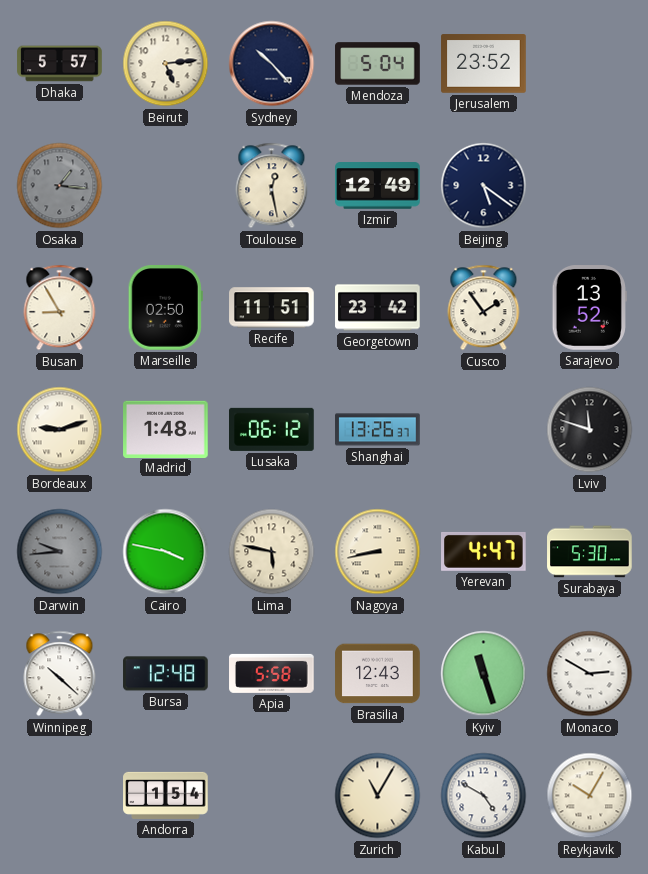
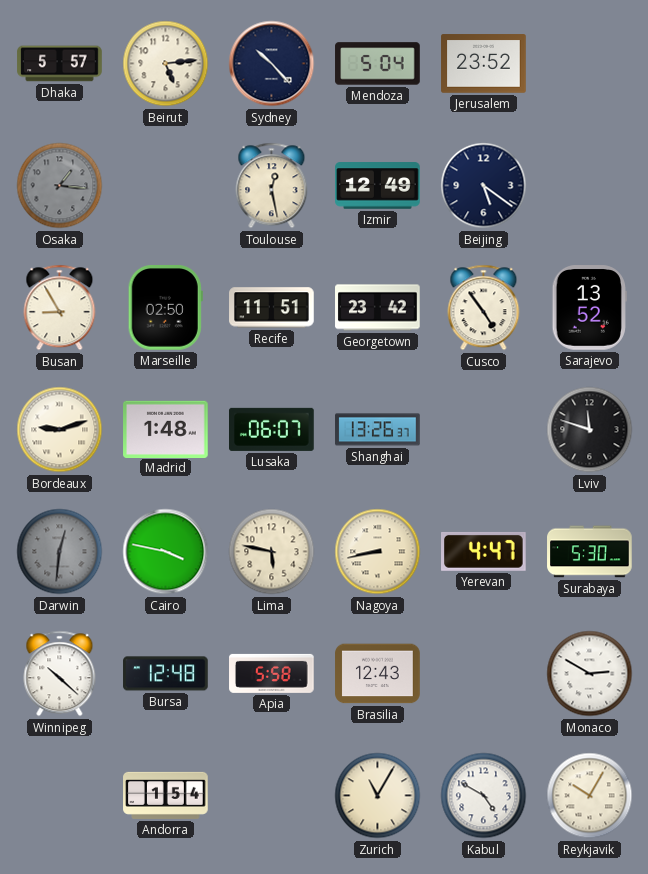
Cusco: 1:54 -> 4:54 (484, 308)
Lusaka: 06:12 -> 06:07 (272, 429)
Darwin: 9:44 -> 12:31 (60, 552)
Kyiv: 11:27 -> none (484, 674)
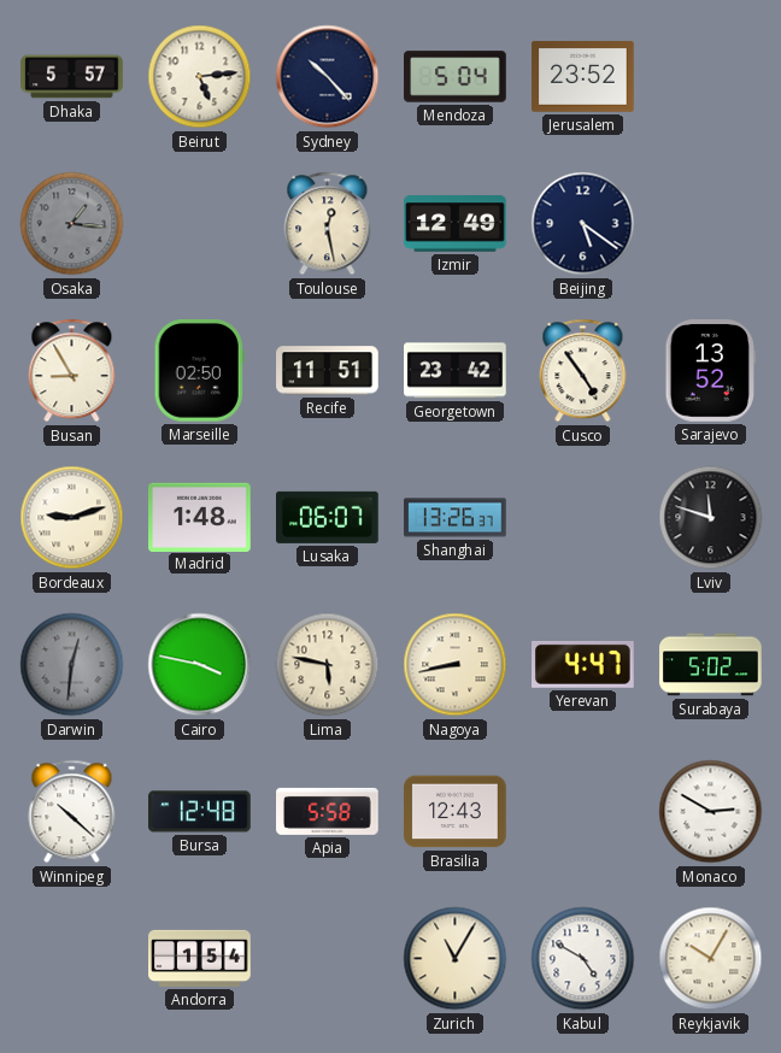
Surabaya: 5:30 -> 5:02 (711, 665)
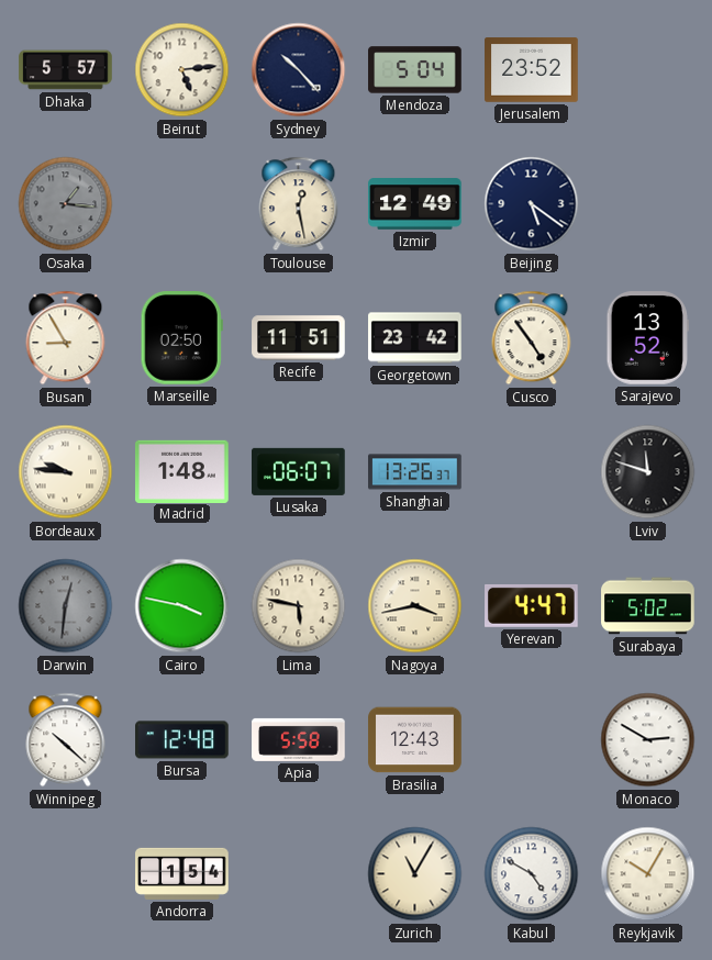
Bordeaux: 9:12 -> 9:46 (66, 472)
Nagoya: 8:43 -> 3:43 (415, 606)
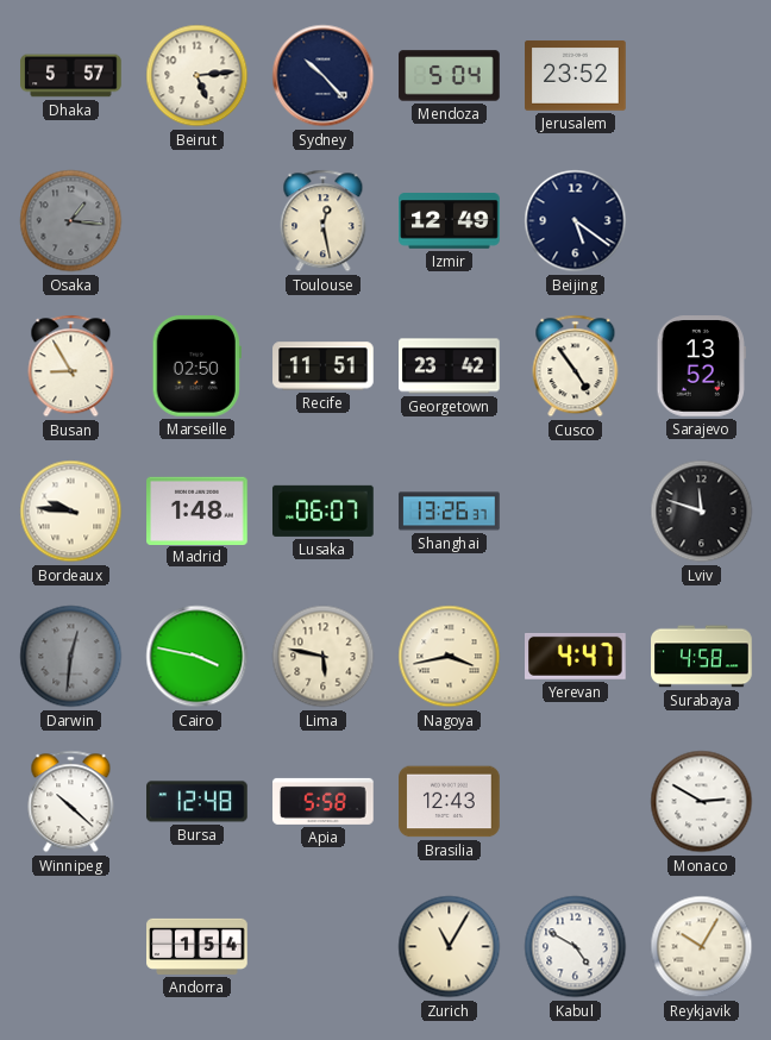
Surabaya: 5:02 -> 4:58 (702, 657)
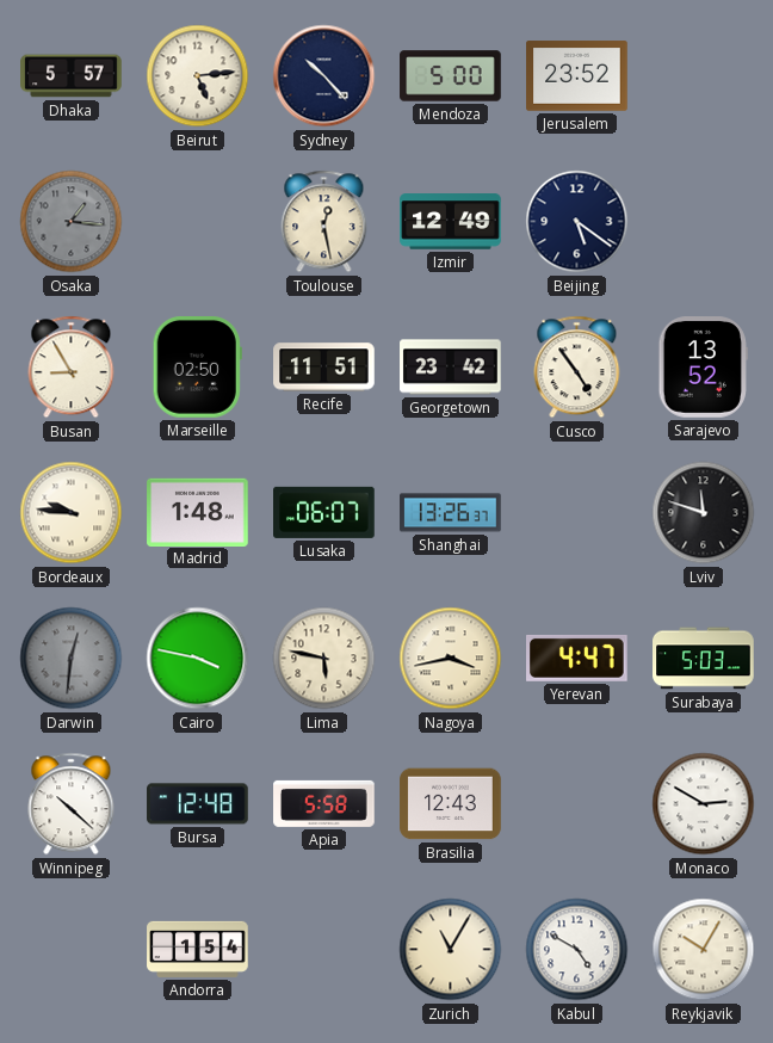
Mendoza: 5:04 -> 5:00 (451, 76)
Surabaya: 4:58 -> 5:03 (704, 659)
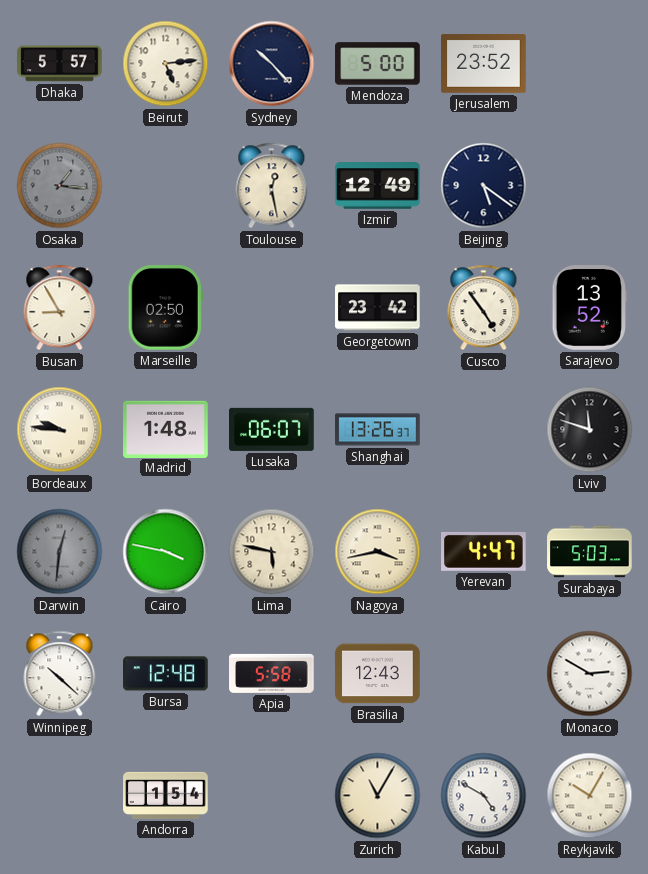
Recife: 11:51 -> none (324, 368)
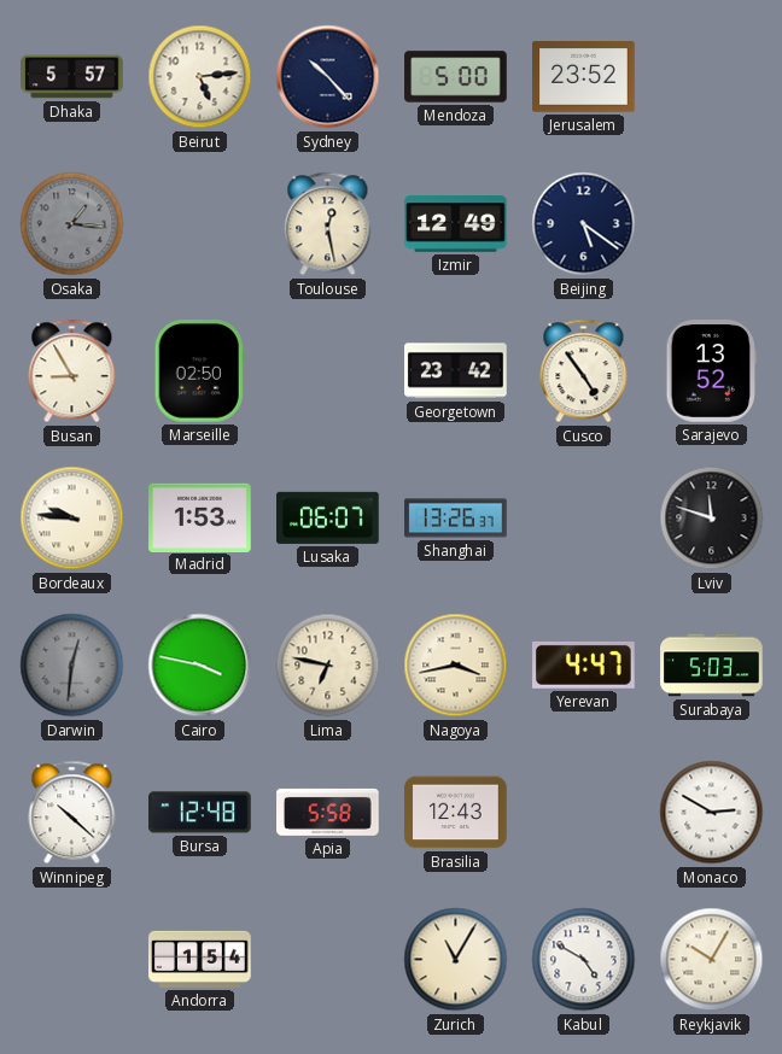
Madrid: 1:48 -> 1:53 (200, 517)
Lima: 5:47 -> 6:47 (328, 666)
